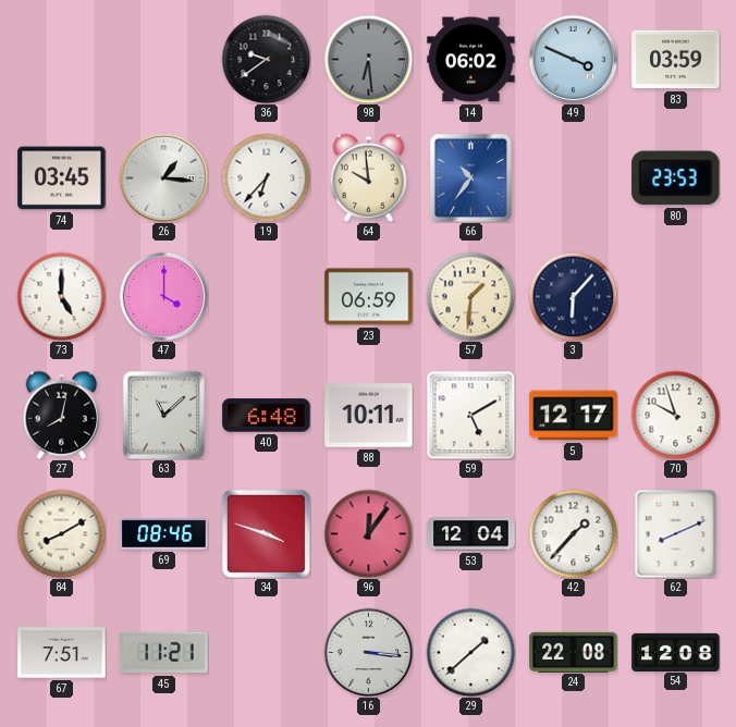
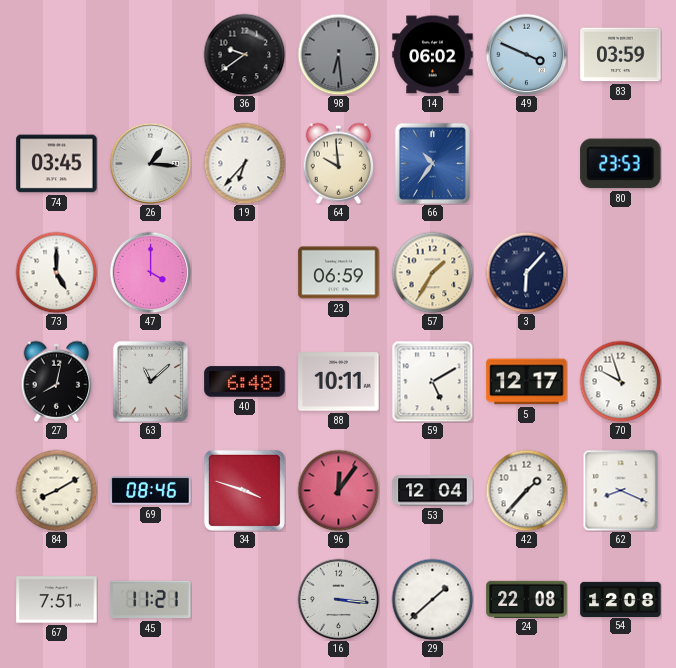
57: 1:31 -> 1:35 (432, 272)
62: 8:11 -> 8:19 (621, 490)
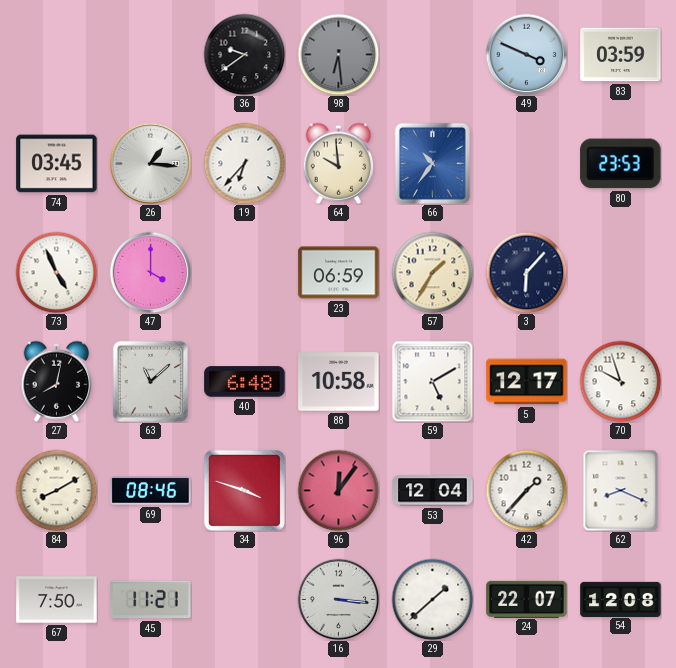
14: 06:02 -> none (433, 55)
73: 5:00 -> 4:56 (56, 272)
88: 10:11 -> 10:58 (339, 382)
67: 7:51 -> 7:50 (57, 600)
24: 22:08 -> 22:07 (527, 599)
